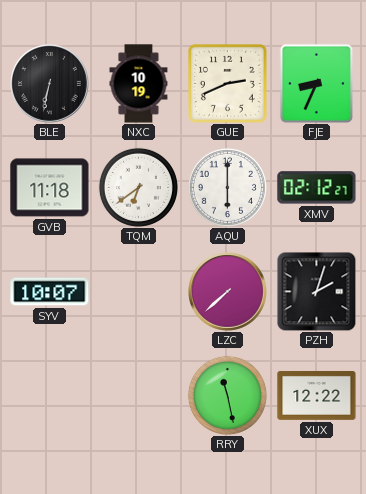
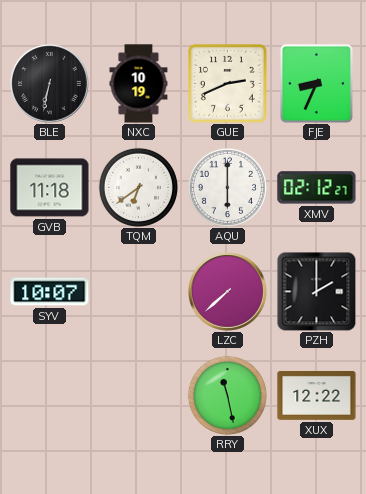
PZH: 2:03 -> 2:00 (316, 291)
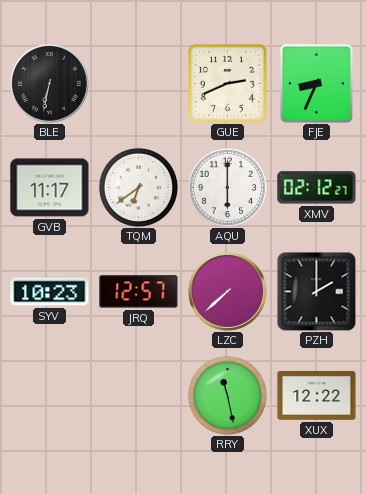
NXC: 10:19 -> none (139, 84)
GVB: 11:18 -> 11:17 (50, 188)
SYV: 10:07 -> 10:23 (50, 292)
JRQ: none -> 12:57 (139, 292)
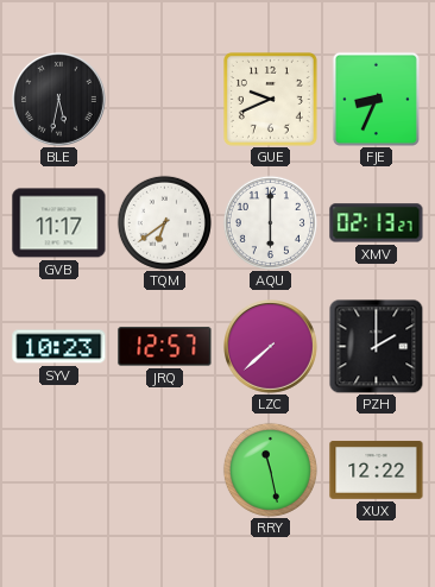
BLE: 6:32 -> 5:32 (59, 100)
GUE: 2:41 -> 9:41 (270, 99)
XMV: 02:12 -> 02:13 (377, 223)
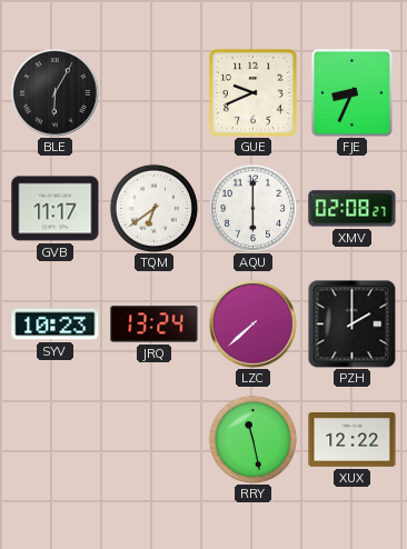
BLE: 5:32 -> 6:05 (56, 93)
XMV: 02:13 -> 02:08 (353, 209)
JRQ: 12:57 -> 13:24 (155, 325)
